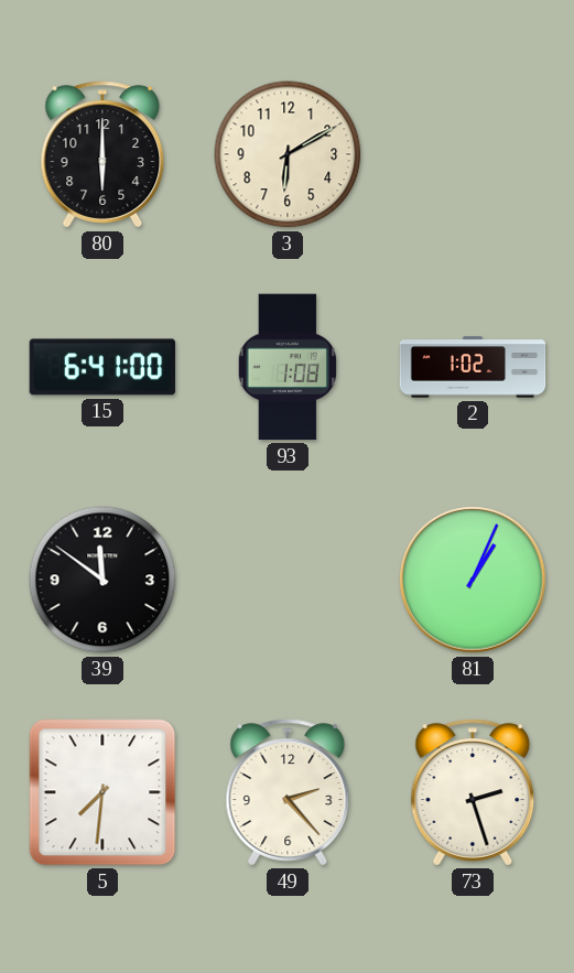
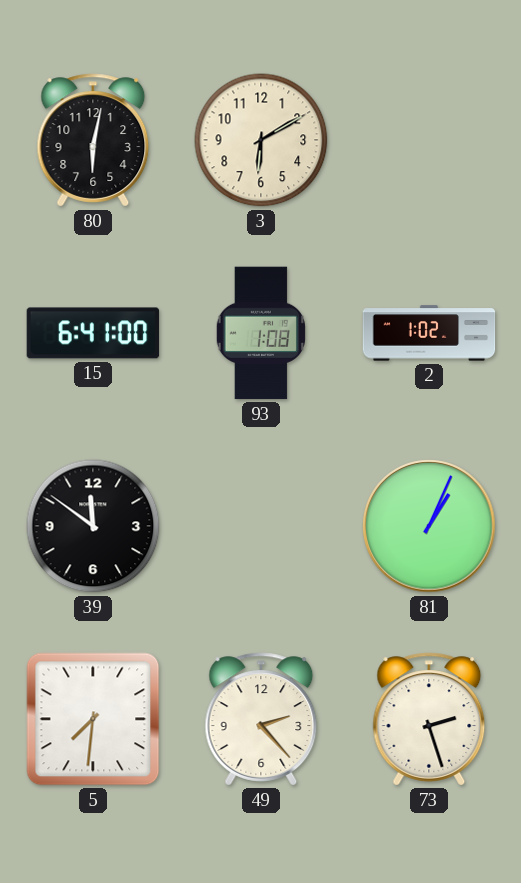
80: 6:00 -> 6:02 (93, 140)
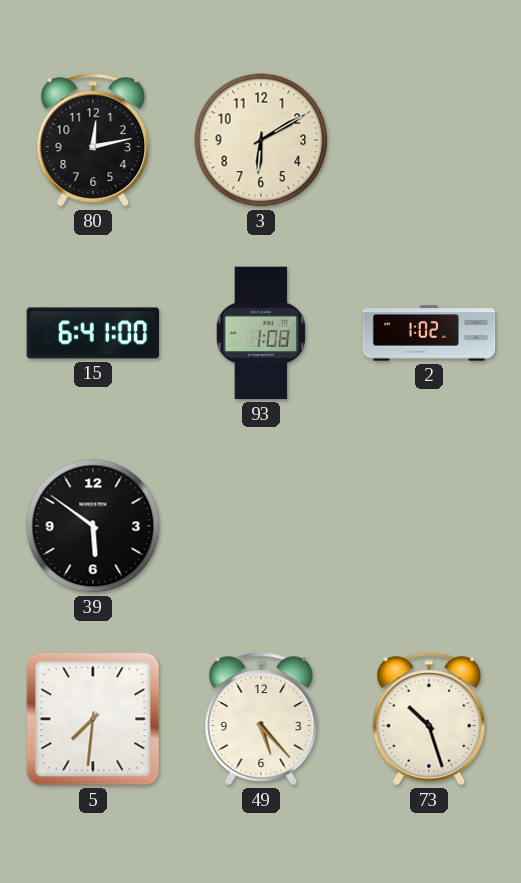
80: 6:02 -> 12:13 (93, 140)
39: 11:51 -> 5:51 (93, 526)
81: 1:04 -> none (429, 526)
49: 2:23 -> 5:23 (261, 719)
73: 2:27 -> 10:27 (429, 719)
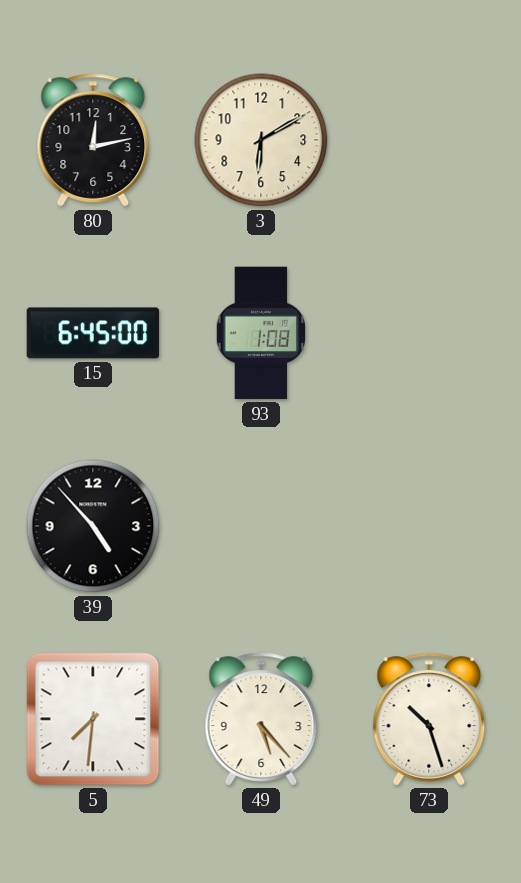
15: 6:41 -> 6:45 (93, 333)
2: 1:02 -> none (429, 333)
39: 5:51 -> 4:53 (93, 526)
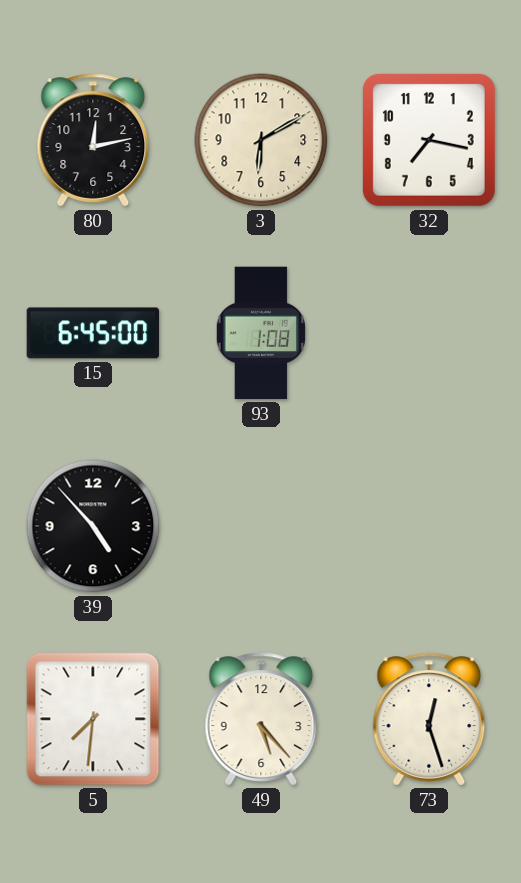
32: none -> 7:17 (429, 140)
73: 10:27 -> 12:27 (429, 719)
